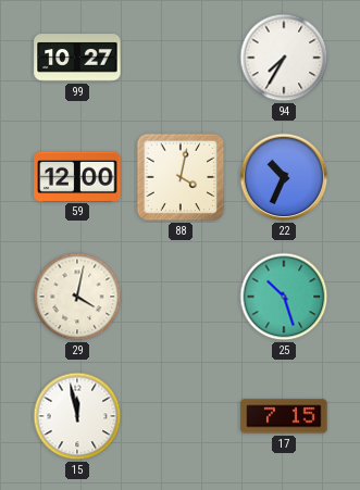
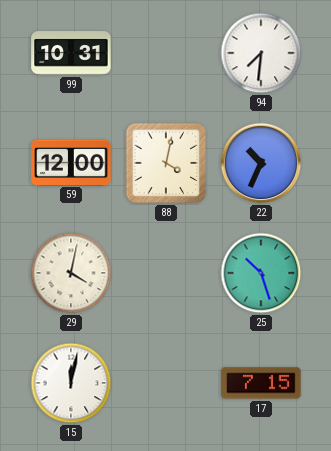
99: 10:27 -> 10:31 (71, 53)
94: 7:35 -> 7:31 (261, 53)
15: 11:58 -> 12:02 (71, 383)
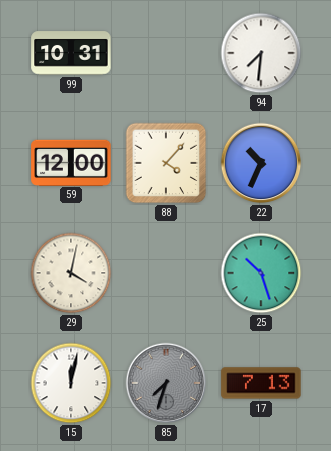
88: 4:02 -> 4:07 (166, 163)
85: none -> 7:33 (166, 383)
17: 7:15 -> 7:13 (261, 383)
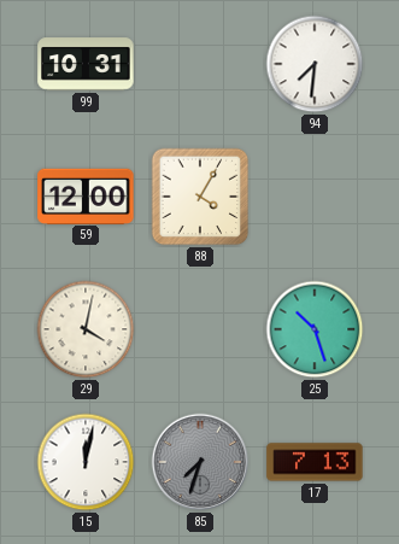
88: 4:07 -> 4:05 (200, 197)
22: 10:34 -> none (261, 163)
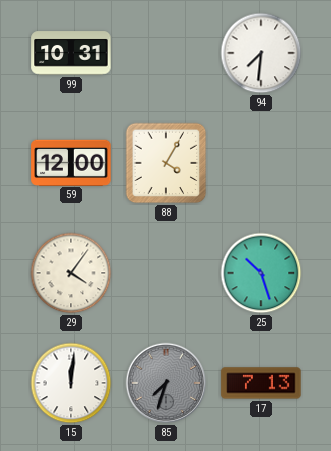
29: 4:02 -> 4:06 (71, 273)
15: 12:02 -> 12:01 (71, 383)
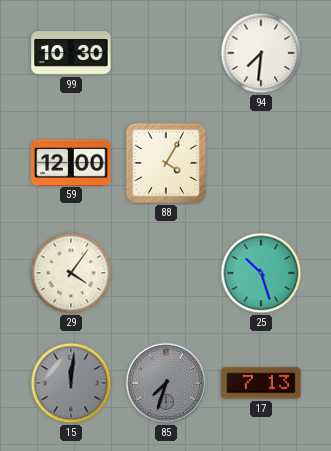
99: 10:31 -> 10:30 (71, 53)
15 dial: white -> grey (71, 383)
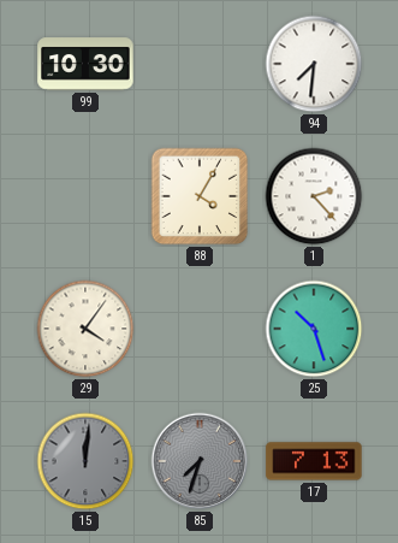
59: 12:00 -> none (71, 162)
1: none -> 2:23 (314, 196)
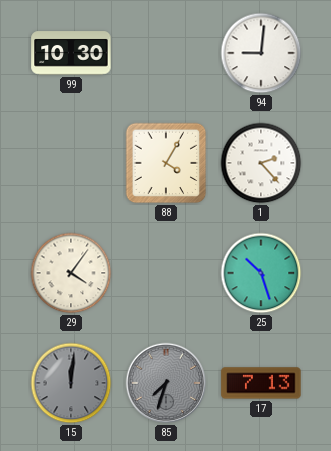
94: 7:31 -> 9:01 (261, 53)
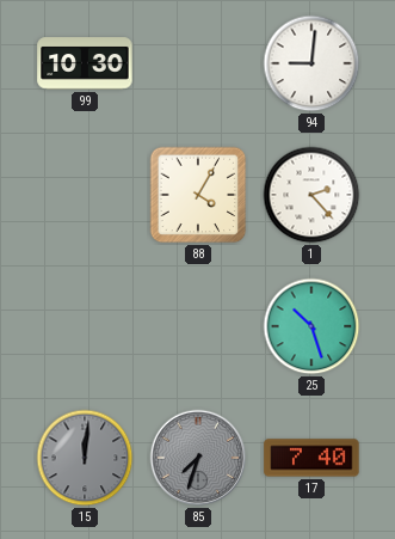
29: 4:06 -> none (71, 273)
17: 7:13 -> 7:40 (311, 458)
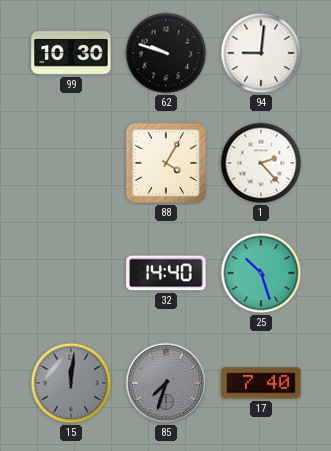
62: none -> 9:48 (166, 53)
32: none -> 14:40 (166, 273)
